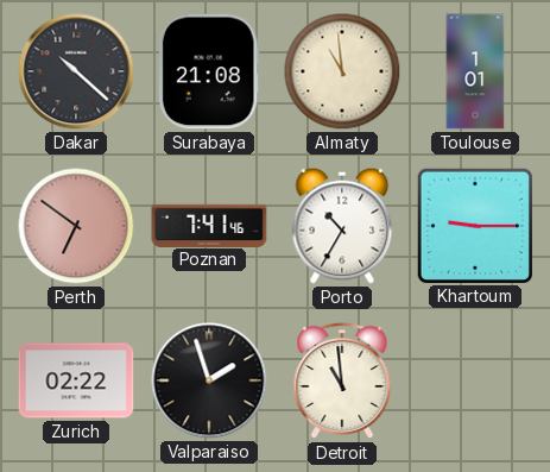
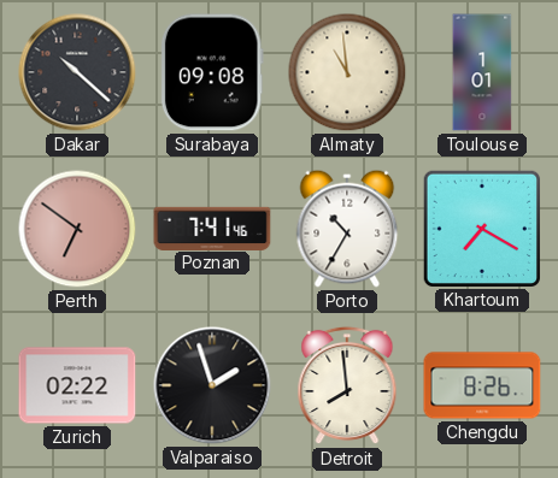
Surabaya: 21:08 -> 09:08 (212, 72)
Khartoum: 9:15 -> 7:20 (481, 228)
Detroit: 10:59 -> 7:59 (347, 385)
Chengdu: none -> 8:26 (482, 385)
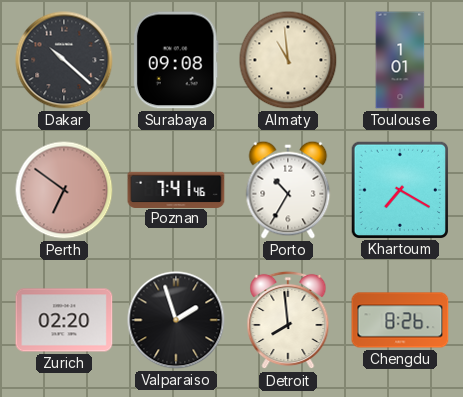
Zurich: 02:22 -> 02:20 (64, 320)
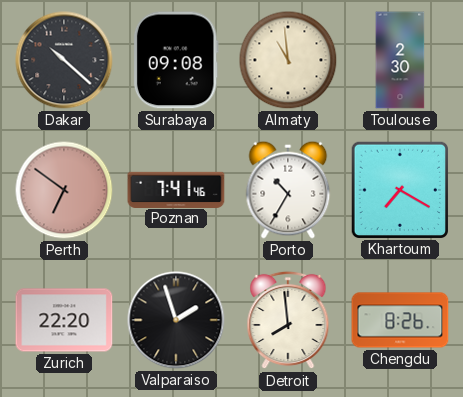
Toulouse: 1:01 -> 2:30 (400, 60)
Zurich: 02:20 -> 22:20 (64, 320)
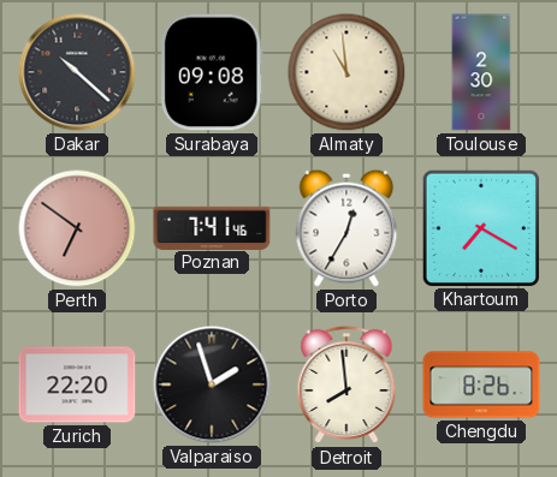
Porto: 10:35 -> 12:35 (346, 228)
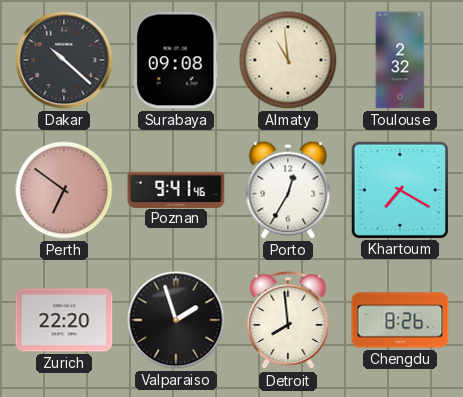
Toulouse: 2:30 -> 2:32 (400, 60)
Poznan: 7:41 -> 9:41 (176, 189)
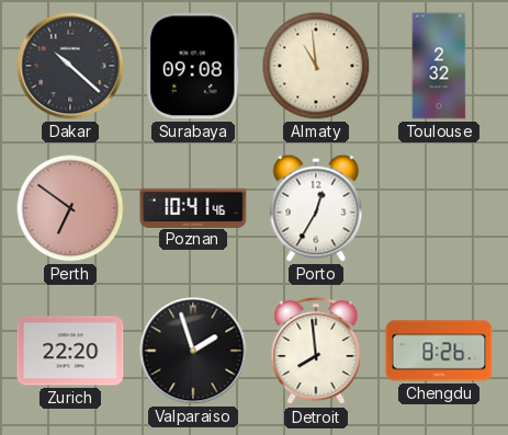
Poznan: 9:41 -> 10:41 (193, 207)
Khartoum: 7:20 -> none (399, 189)
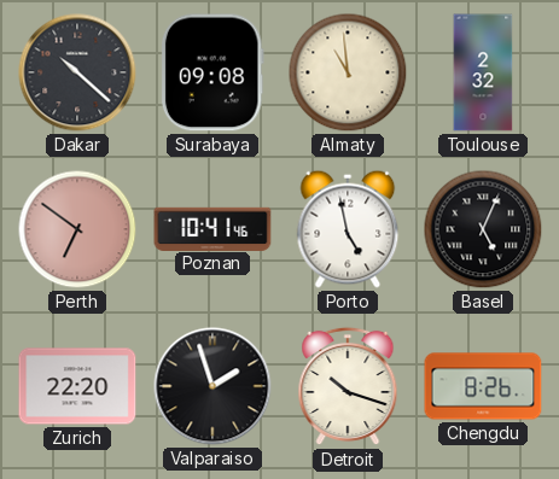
Porto: 12:35 -> 4:58 (348, 229)
Basel: none -> 5:04 (483, 229)
Detroit: 7:59 -> 10:18 (348, 386)
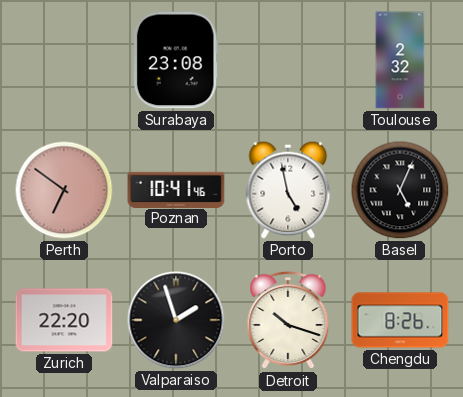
Dakar: 10:22 -> none (77, 72)
Surabaya: 09:08 -> 23:08 (176, 60)
Almaty: 10:59 -> none (348, 72)
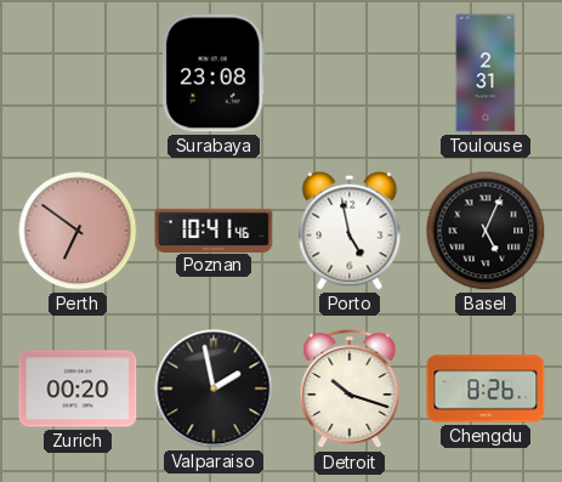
Toulouse: 2:32 -> 2:31 (486, 73)
Zurich: 22:20 -> 00:20 (78, 389)
Valparaiso: 1:57 -> 1:58 (214, 389)
